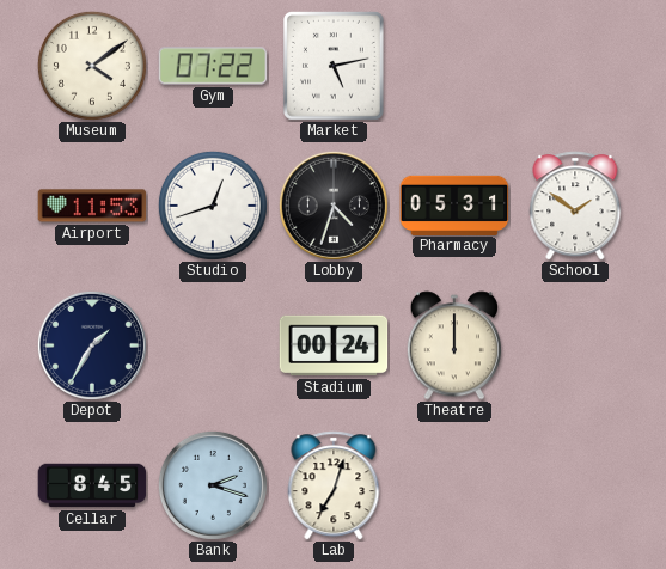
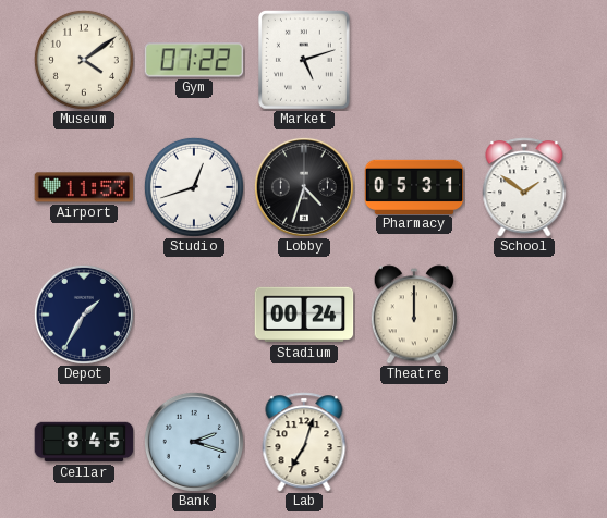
Market: 5:13 -> 5:12 (305, 61)
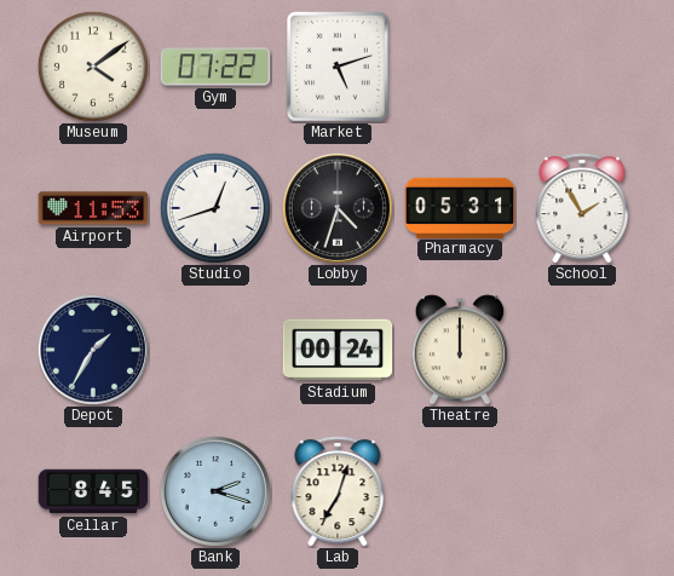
School: 1:51 -> 1:55 (582, 208)
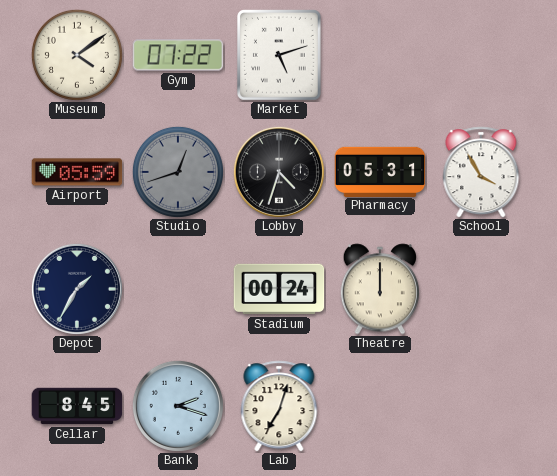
Airport: 11:53 -> 05:59 (77, 172)
Studio dial: white -> grey (178, 172)
School: 1:55 -> 3:55 (481, 172)
